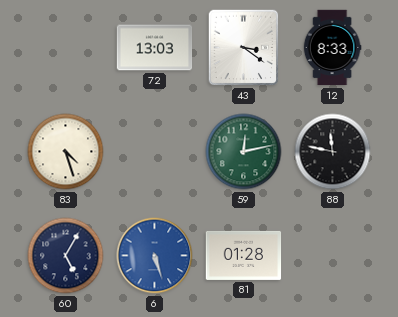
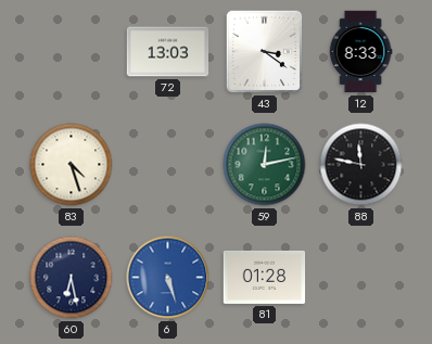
60: 5:05 -> 6:28 (72, 278)
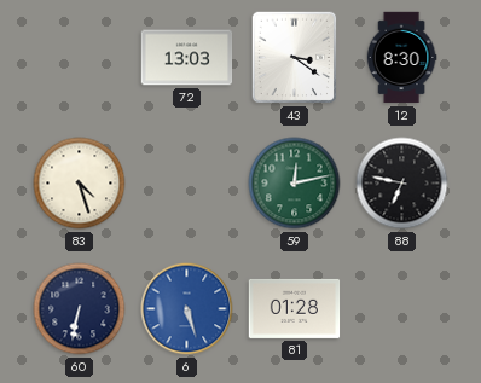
12: 8:33 -> 8:30 (401, 58)
88: 11:47 -> 6:47 (402, 184)
60: 6:28 -> 6:32 (80, 309)
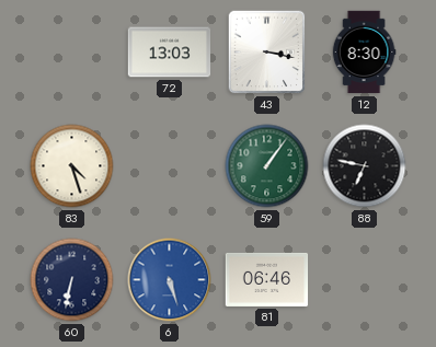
43: 3:21 -> 3:17 (267, 53)
59: 12:13 -> 1:06 (267, 166)
81: 01:28 -> 06:46 (267, 279)
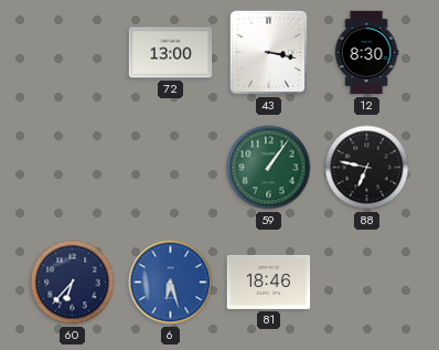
72: 13:03 -> 13:00 (171, 53)
83: 4:27 -> none (72, 166)
60: 6:32 -> 6:37 (73, 283)
6: 5:27 -> 6:27 (171, 283)
81: 06:46 -> 18:46 (269, 282)
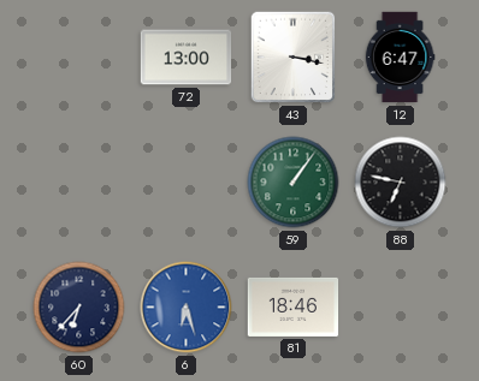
12: 8:30 -> 6:47 (400, 58)
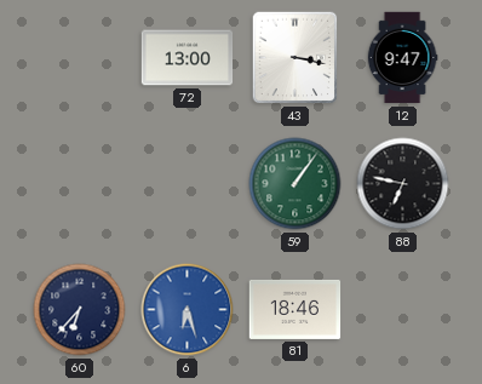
12: 6:47 -> 9:47 (402, 58)
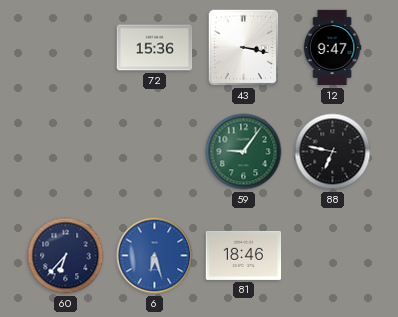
72: 13:00 -> 15:36 (155, 48)
59: 1:06 -> 9:06 (244, 152)
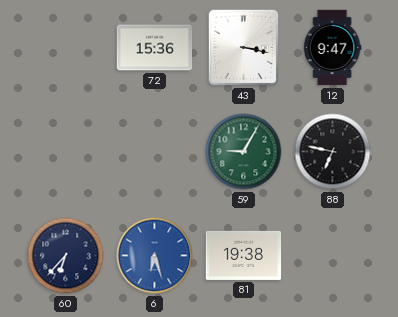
59: 9:06 -> 9:05 (244, 152)
81: 18:46 -> 19:38 (244, 255)
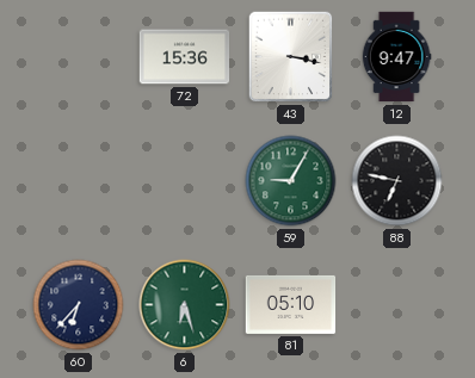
6 dial: blue -> green (185, 305)
81: 19:38 -> 05:10 (291, 304)
